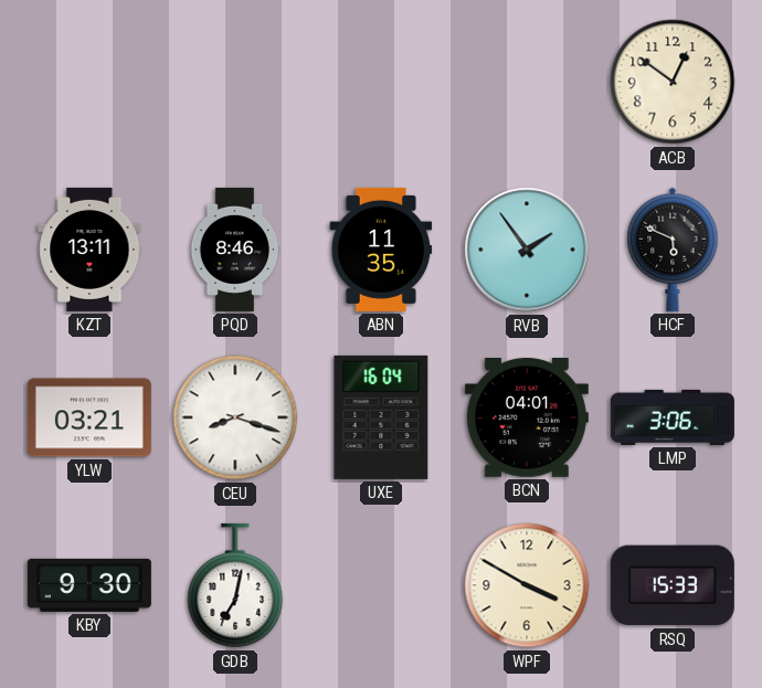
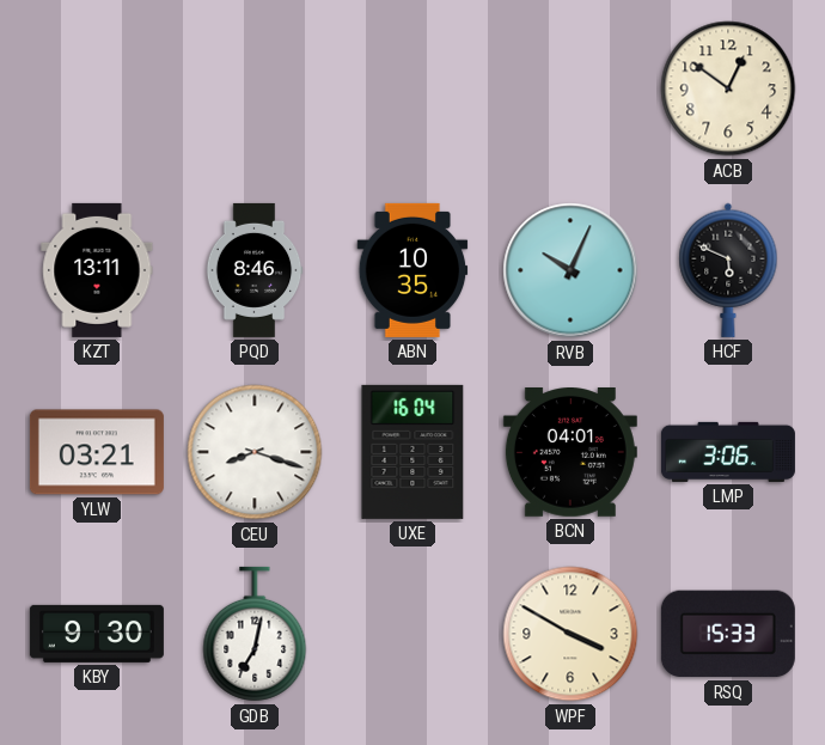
ABN: 11:35 -> 10:35 (412, 270)
RVB: 1:54 -> 10:04 (570, 270)
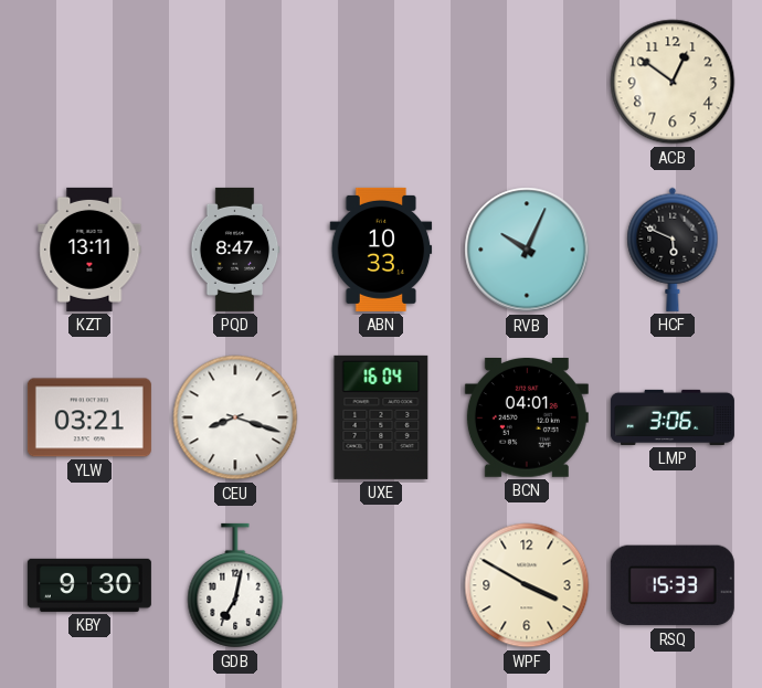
PQD: 8:46 -> 8:47 (235, 250)
ABN: 10:35 -> 10:33 (381, 250)
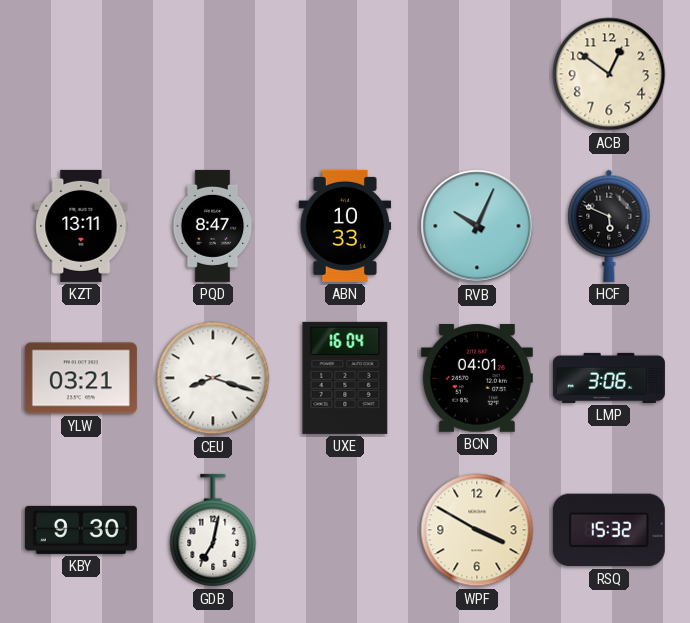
RSQ: 15:33 -> 15:32 (609, 530)
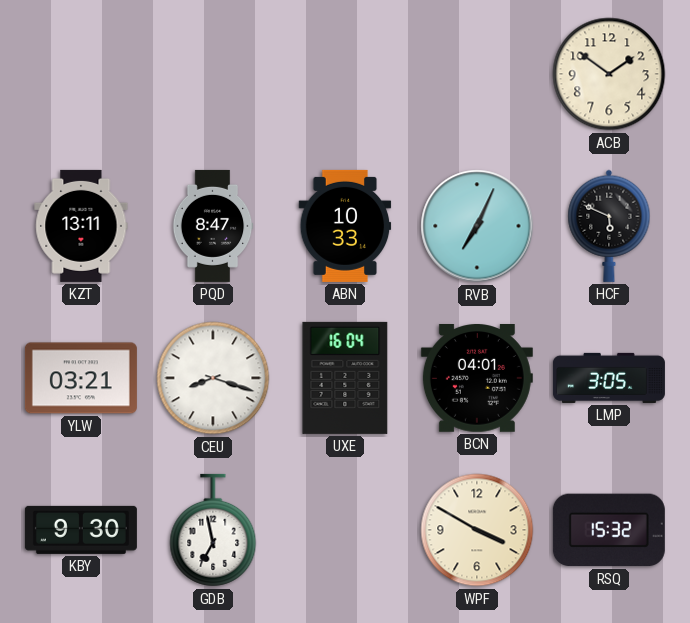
ACB: 12:51 -> 1:51 (609, 74)
RVB: 10:04 -> 7:04 (477, 226)
LMP: 3:06 -> 3:05 (609, 378)
GDB: 7:02 -> 6:58 (213, 530)
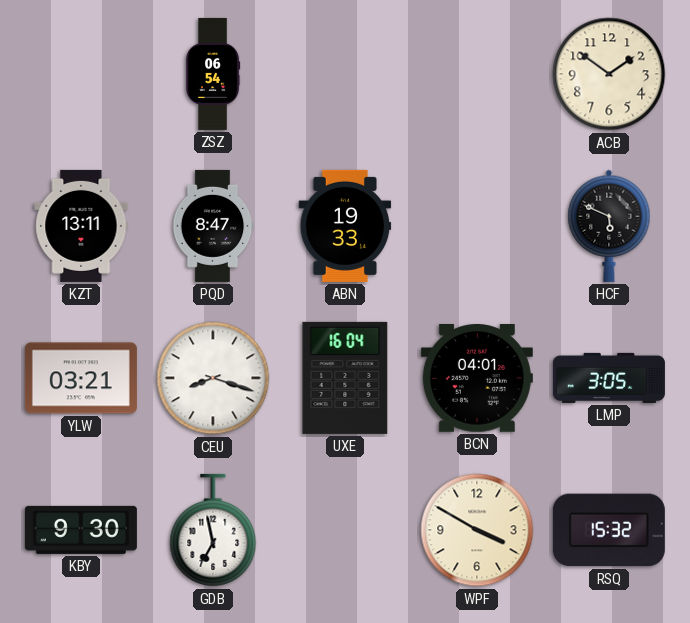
ZSZ: none -> 06:54 (213, 74)
ABN: 10:33 -> 19:33 (345, 226)
RVB: 7:04 -> none (477, 226)
